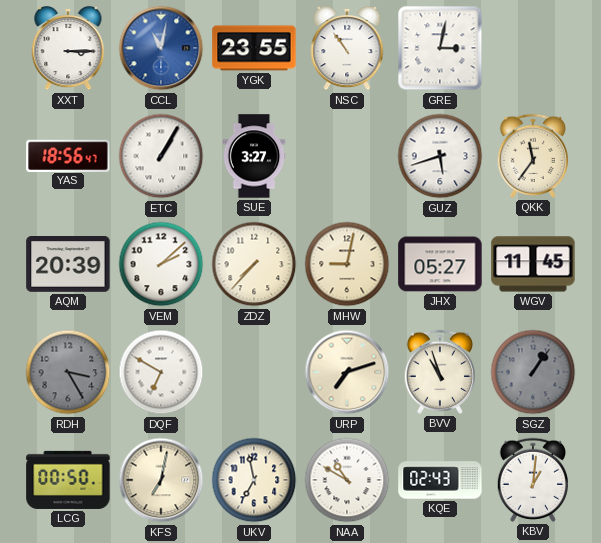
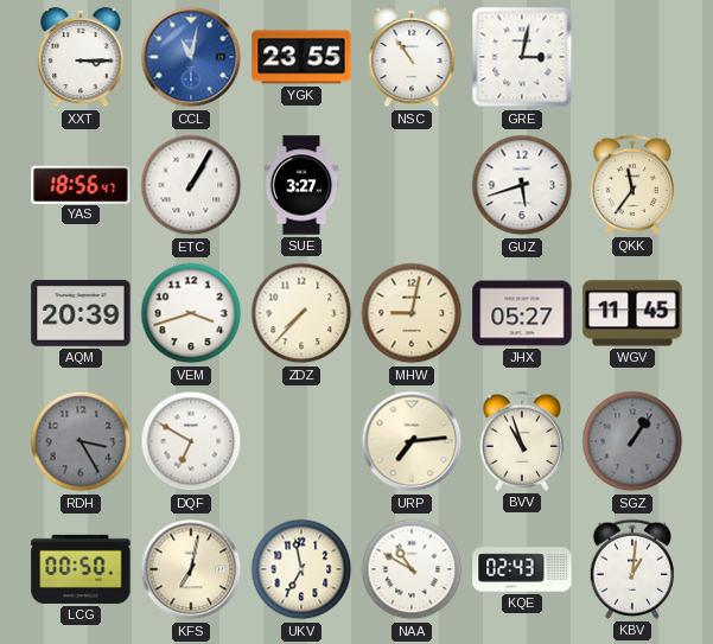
VEM: 2:08 -> 3:42 (191, 313)
URP: 7:12 -> 7:14 (412, 441)
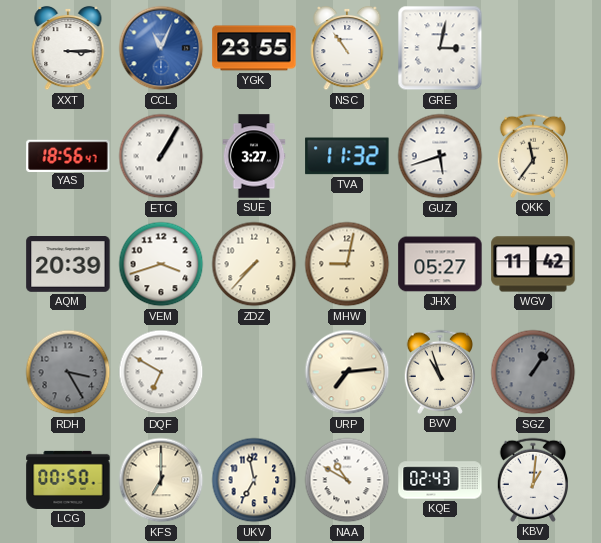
CCL: 11:02 -> 11:04 (161, 48)
TVA: none -> 11:32 (347, 156)
WGV: 11:45 -> 11:42 (533, 264)
KFS: 7:02 -> 7:00 (161, 480)
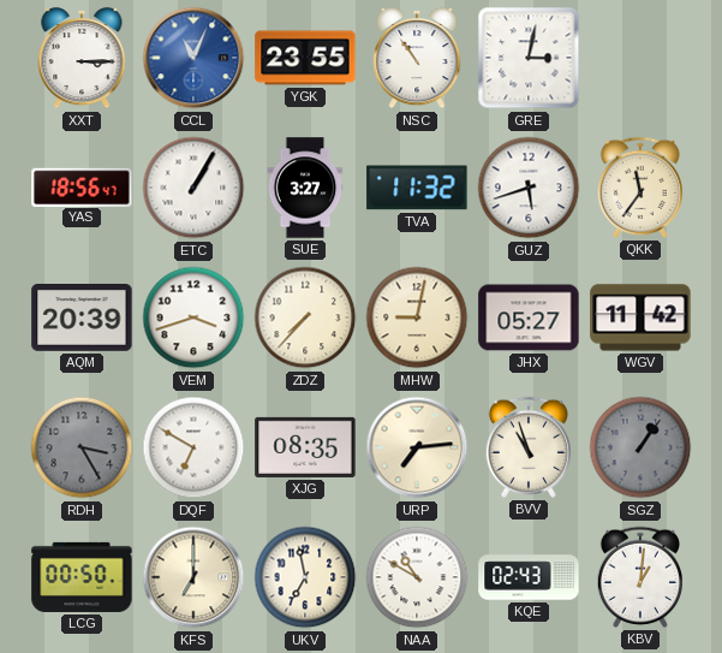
XJG: none -> 08:35 (305, 447)
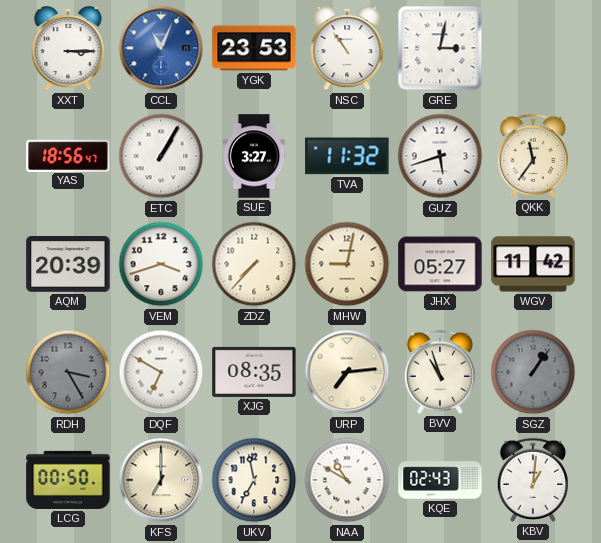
YGK: 23:55 -> 23:53 (254, 48)
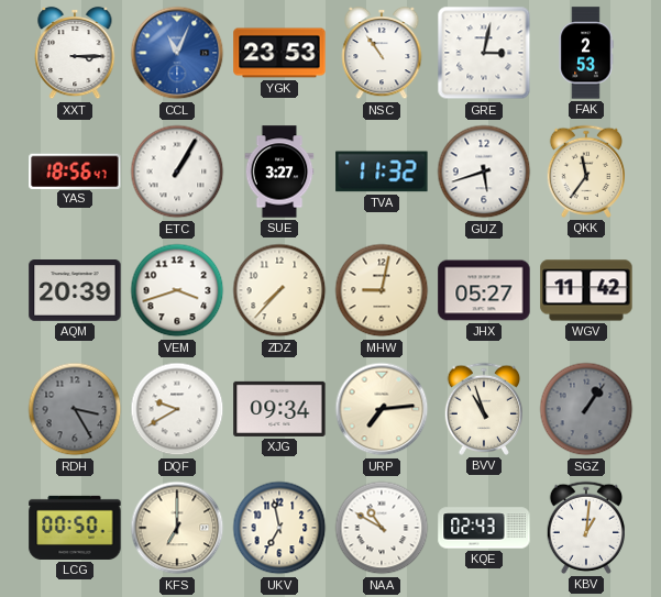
FAK: none -> 2:53 (586, 53)
DQF: 6:50 -> 9:40 (177, 409)
XJG: 08:35 -> 09:34 (279, 409)
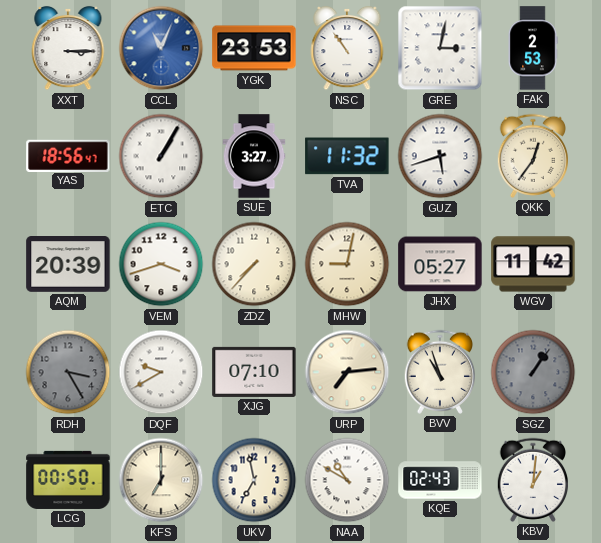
QKK: 11:36 -> 12:36 (532, 156)
XJG: 09:34 -> 07:10 (254, 372)
